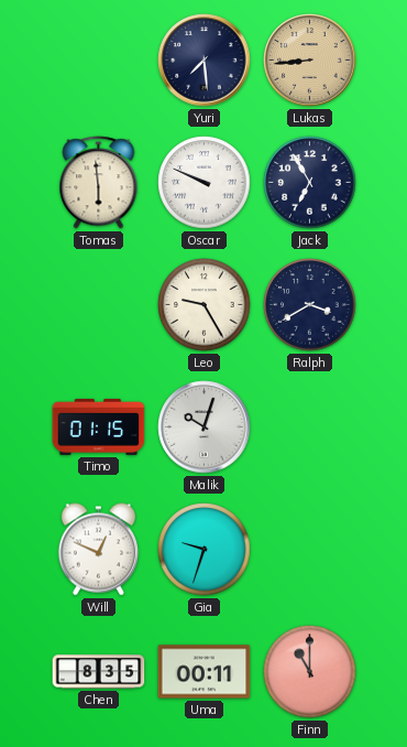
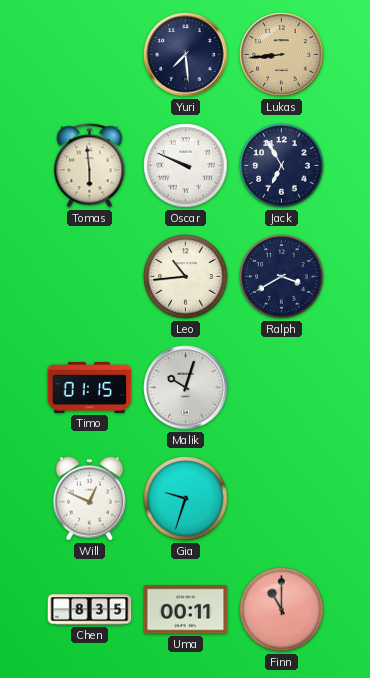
Leo: 9:25 -> 10:44 (186, 277)
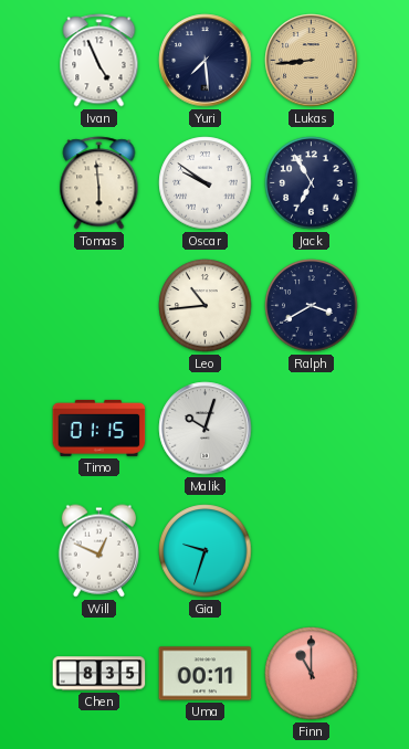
Ivan: none -> 4:56 (99, 61)
Oscar: 9:49 -> 9:51 (206, 183)
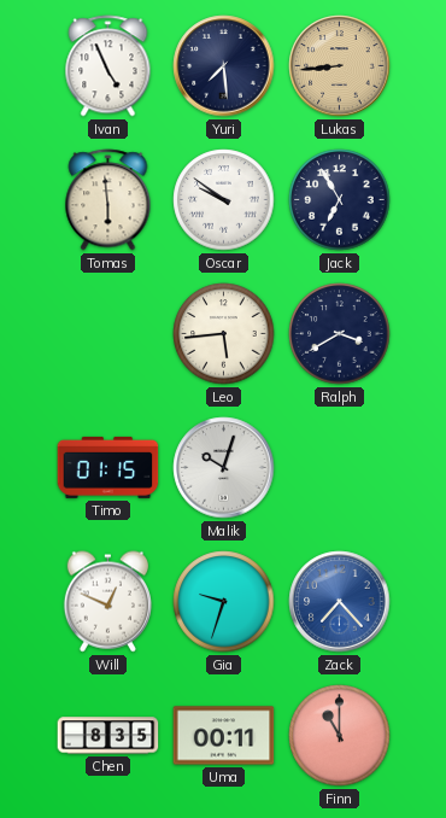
Leo: 10:44 -> 5:44 (224, 334)
Zack: none -> 7:23 (340, 602)
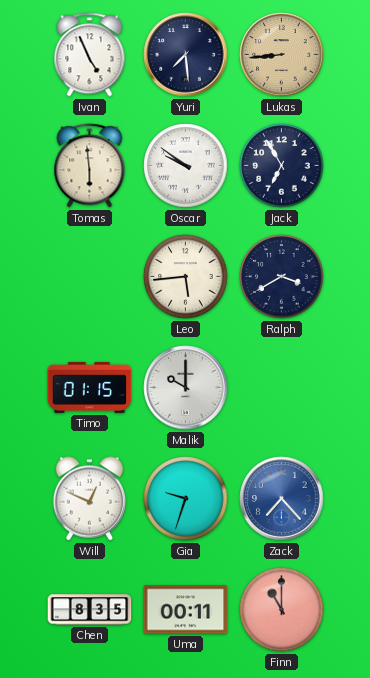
Malik: 10:03 -> 10:00 (186, 388)
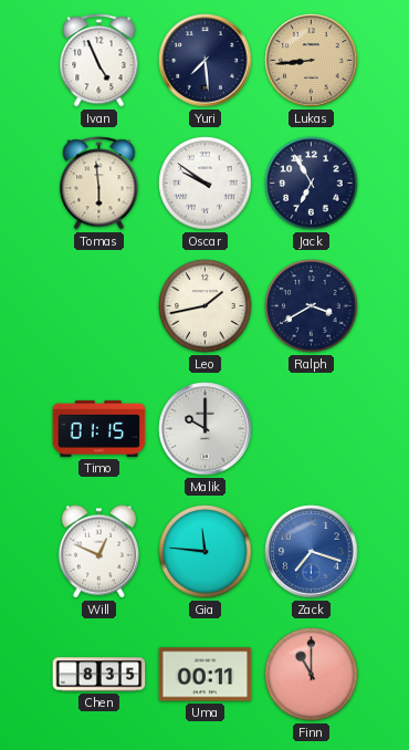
Leo: 5:44 -> 1:43 (206, 306)
Gia: 9:33 -> 11:46 (206, 552)
Zack: 7:23 -> 7:18 (312, 552)
